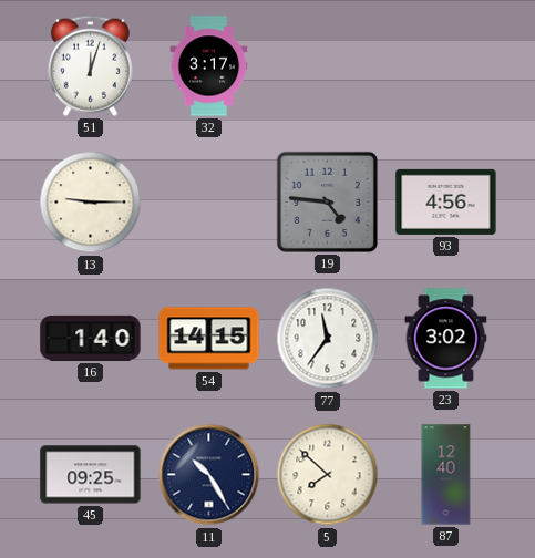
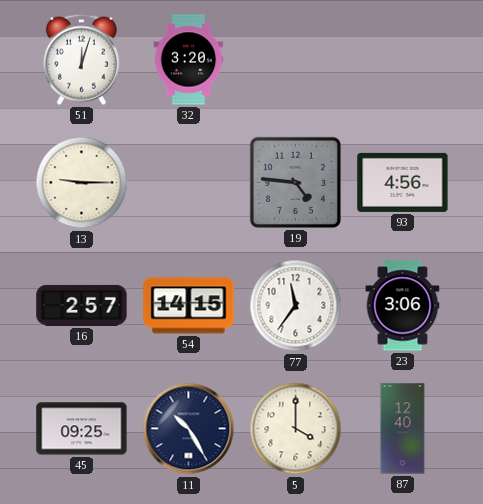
32: 3:17 -> 3:20 (189, 60)
16: 1:40 -> 2:57 (82, 305)
23: 3:02 -> 3:06 (403, 306)
5: 7:52 -> 4:00 (296, 429)
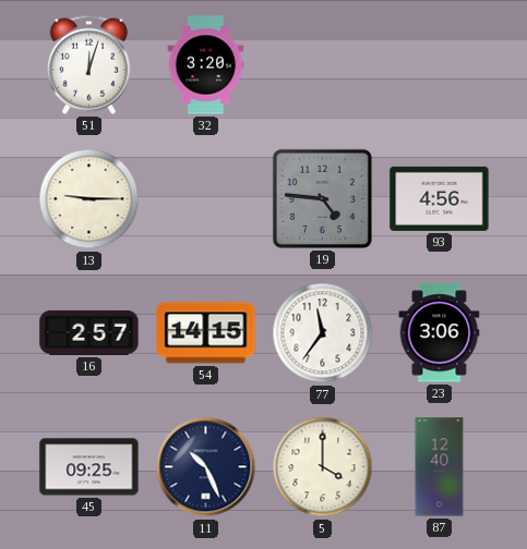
11: 10:25 -> 10:26 (206, 467)
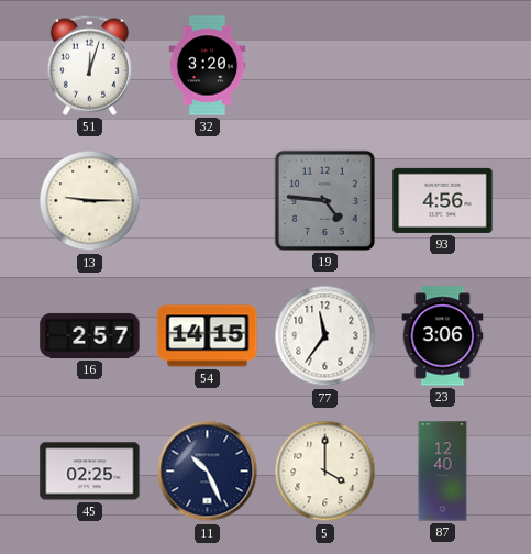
45: 09:25 -> 02:25 (90, 472)
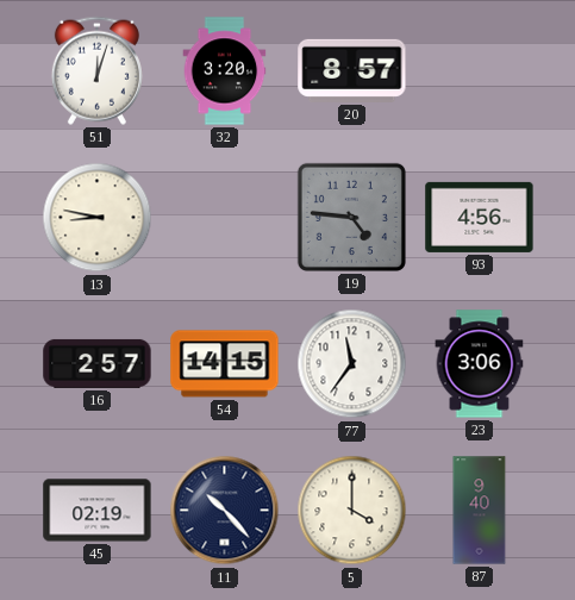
20: none -> 8:57 (352, 70)
13: 9:15 -> 8:47 (98, 218)
45: 02:25 -> 02:19 (98, 511)
11: 10:26 -> 10:23 (225, 511)
87: 12:40 -> 9:40 (480, 511)
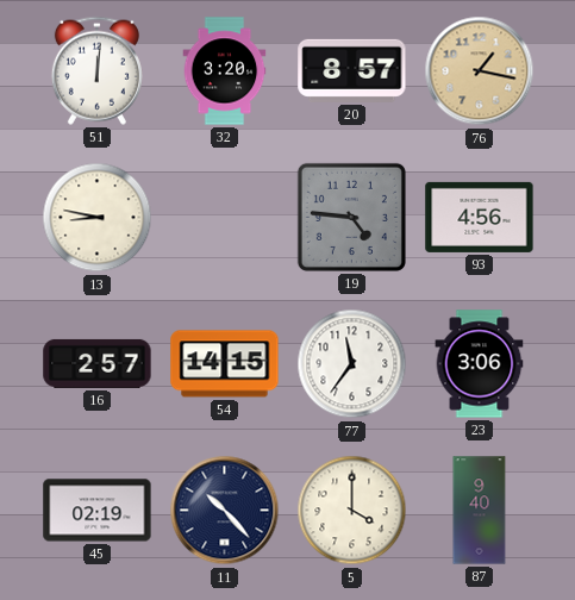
51: 12:03 -> 12:01 (96, 70)
76: none -> 1:17 (480, 71)
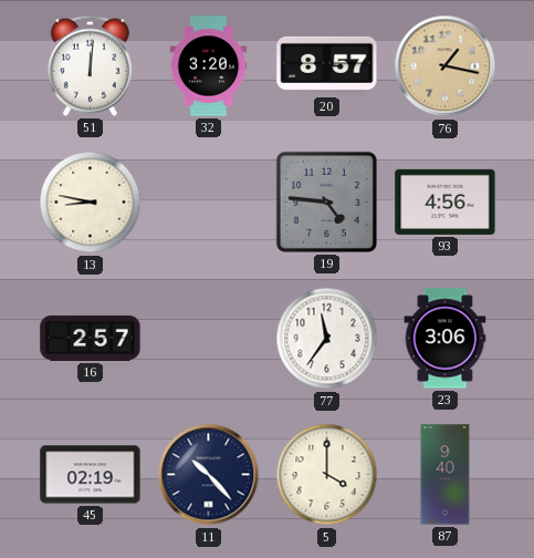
54: 14:15 -> none (225, 364)
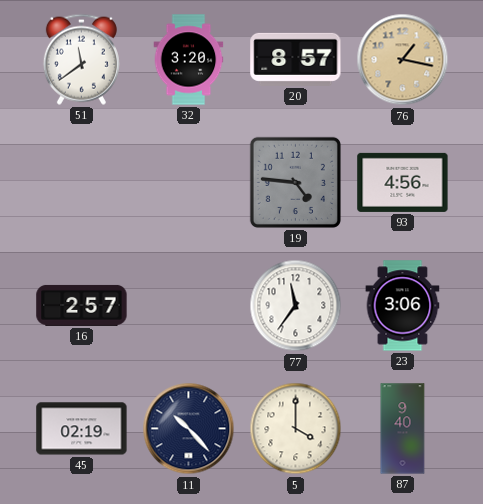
51: 12:01 -> 11:39 (81, 59)
13: 8:47 -> none (91, 203)
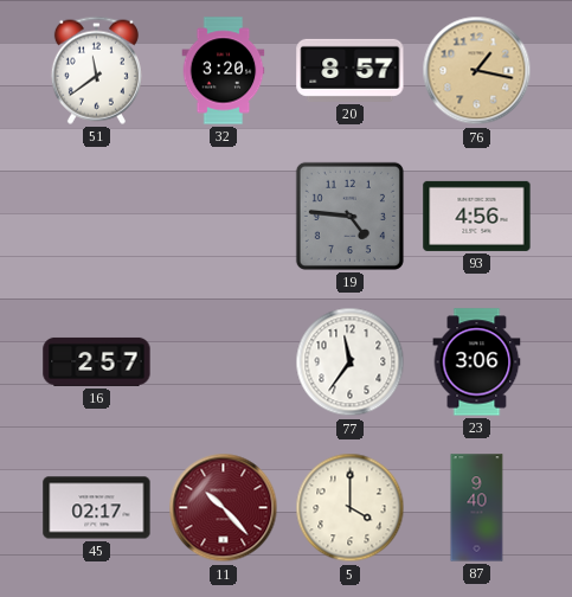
45: 02:19 -> 02:17 (97, 508)
11 dial: navy -> burgundy (224, 508)
